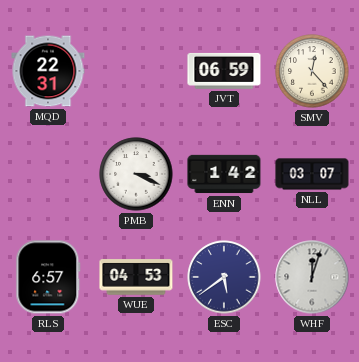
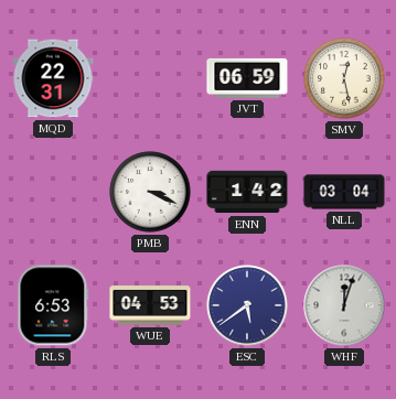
SMV: 12:23 -> 12:28 (344, 78)
NLL: 03:07 -> 03:04 (344, 192)
RLS: 6:57 -> 6:53 (53, 305)
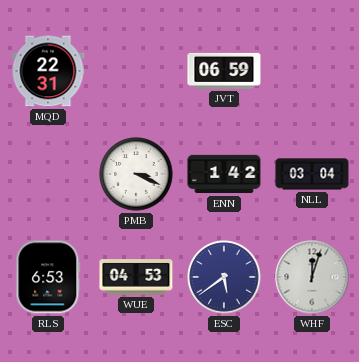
SMV: 12:28 -> none (344, 78)
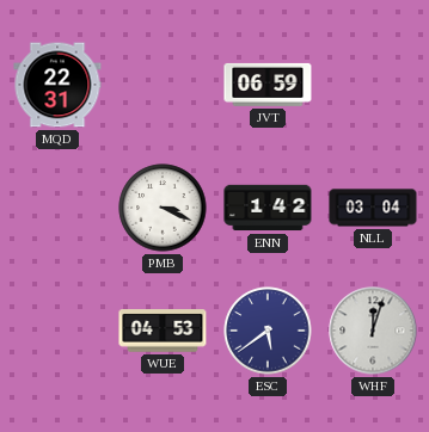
RLS: 6:53 -> none (48, 277)
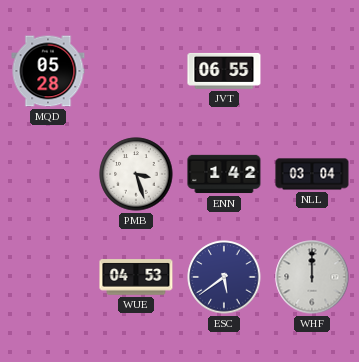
MQD: 22:31 -> 05:28 (48, 71)
JVT: 06:59 -> 06:55 (224, 71)
PMB: 3:19 -> 3:27 (136, 174)
WHF: 12:03 -> 12:00 (312, 277)
